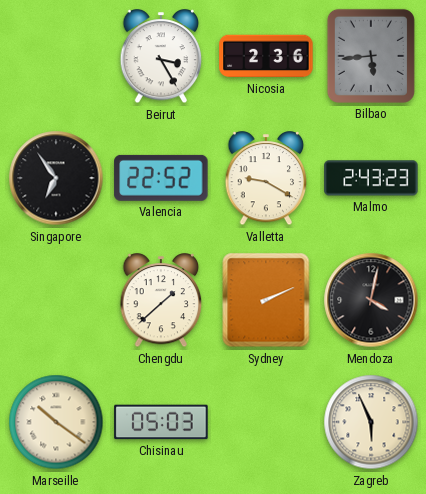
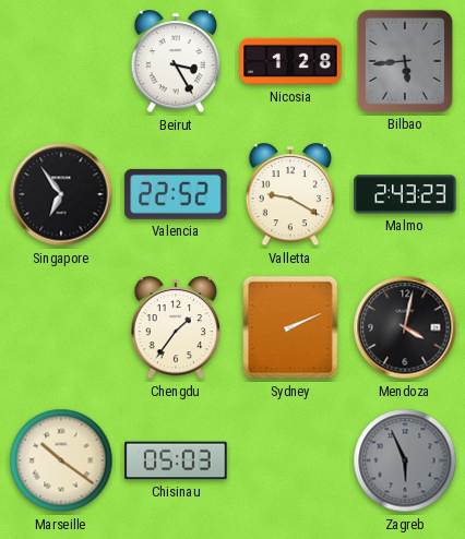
Nicosia: 2:36 -> 1:28 (290, 61)
Chengdu: 1:38 -> 1:36 (176, 328)
Zagreb dial: cream -> grey (405, 460)
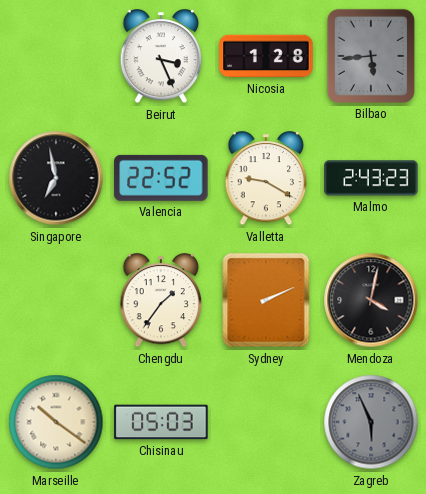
Beirut: 3:25 -> 3:26 (161, 57)
Singapore: 6:54 -> 6:58 (56, 178)
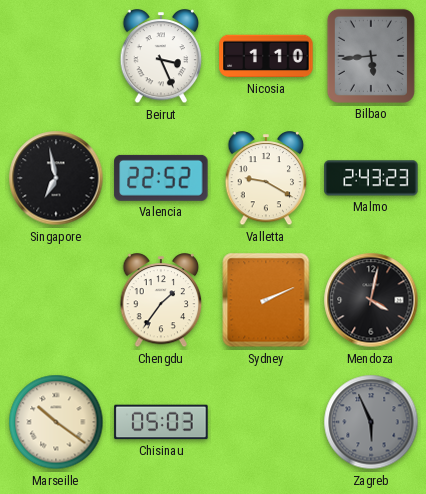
Nicosia: 1:28 -> 1:10 (266, 56)
